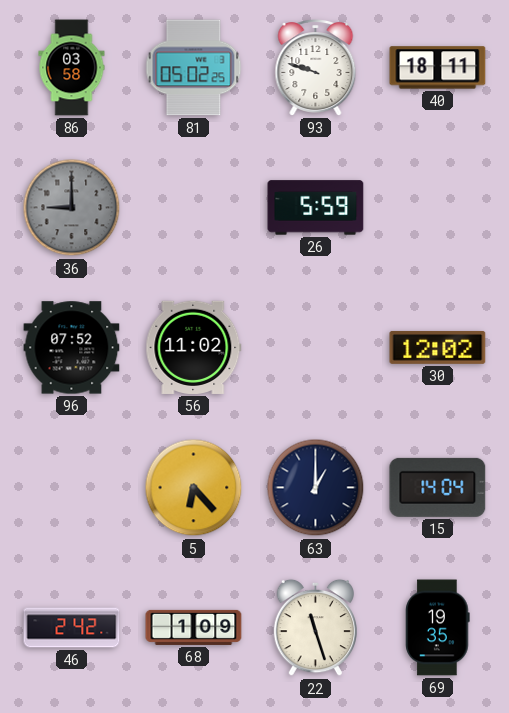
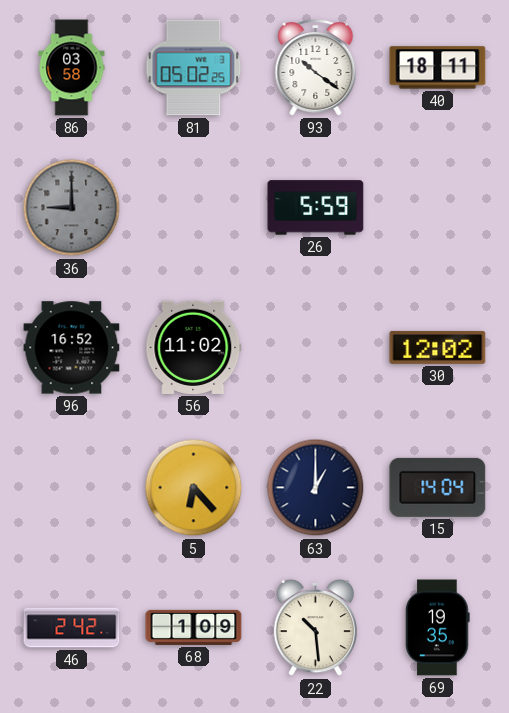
93: 9:48 -> 10:21 (316, 68)
96: 07:52 -> 16:52 (72, 348)
22: 11:27 -> 10:29 (315, 628)
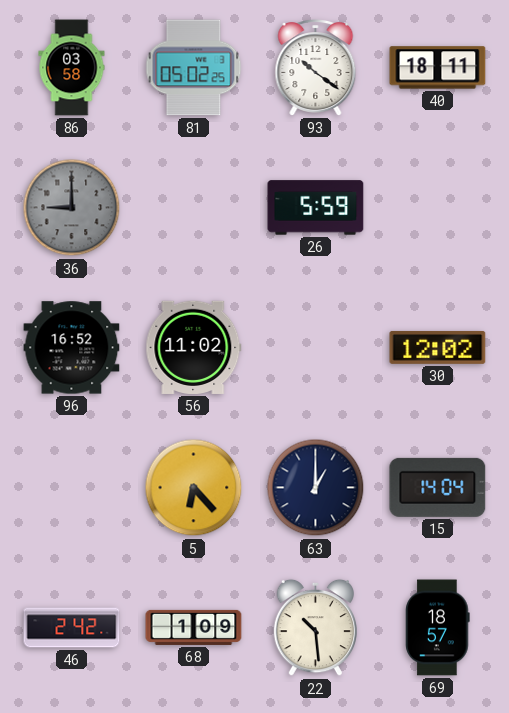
69: 19:35 -> 18:57 (438, 628)
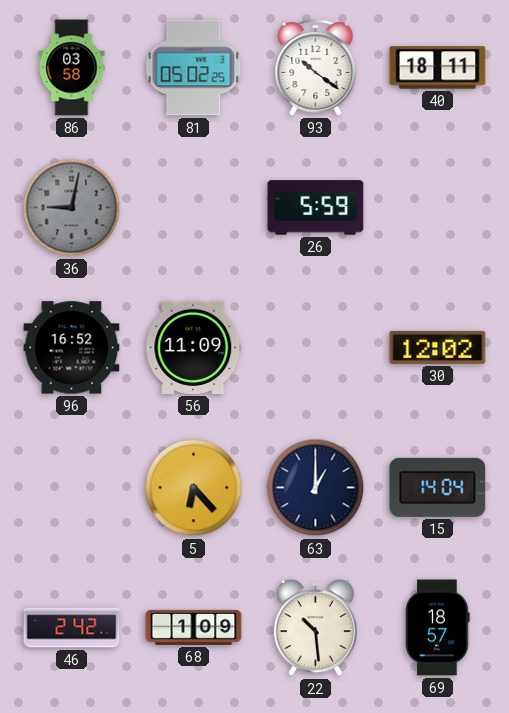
36: 9:00 -> 9:02 (72, 208)
56: 11:02 -> 11:09 (194, 347)
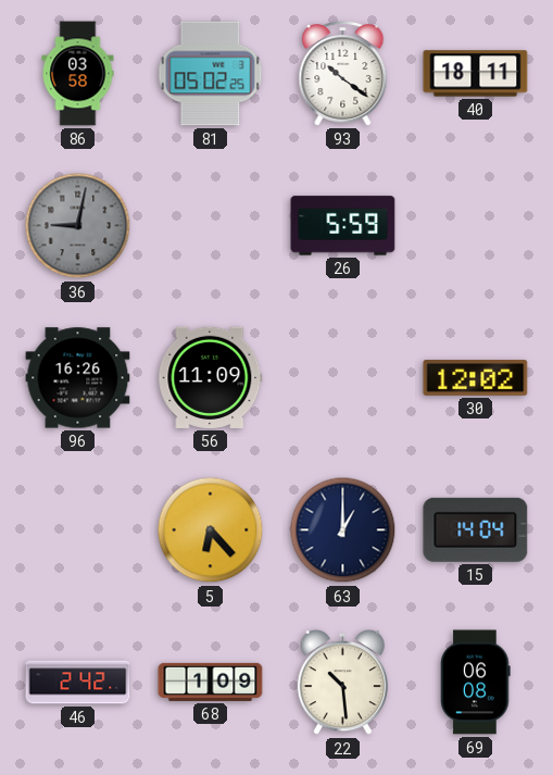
96: 16:52 -> 16:26 (78, 378)
69: 18:57 -> 06:08 (476, 683)
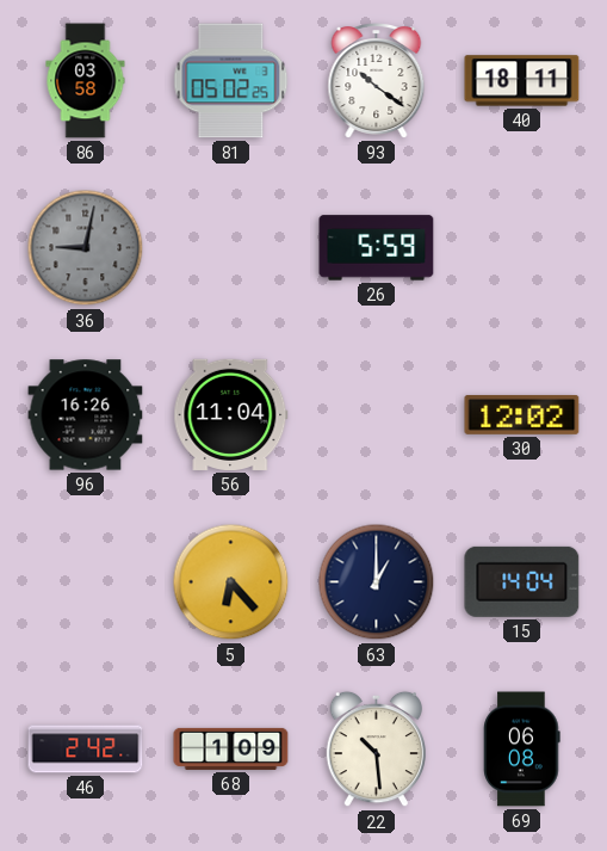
56: 11:09 -> 11:04 (231, 414)
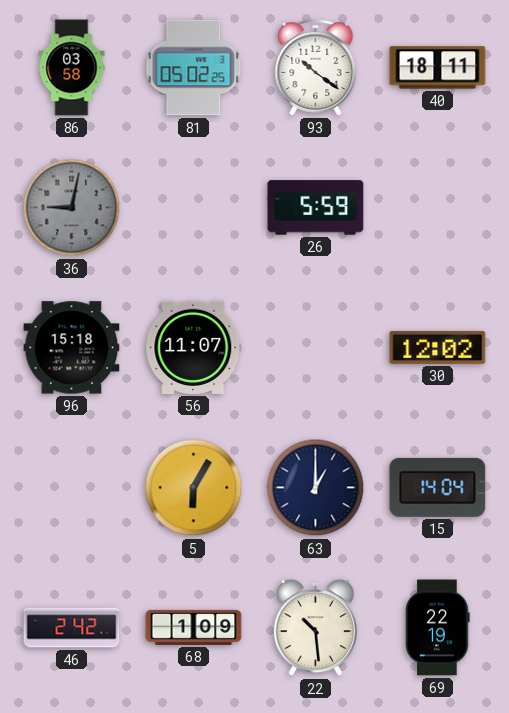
96: 16:26 -> 15:18 (72, 348)
56: 11:04 -> 11:07 (194, 347)
5: 6:23 -> 6:05 (194, 488)
69: 06:08 -> 22:19 (438, 628)
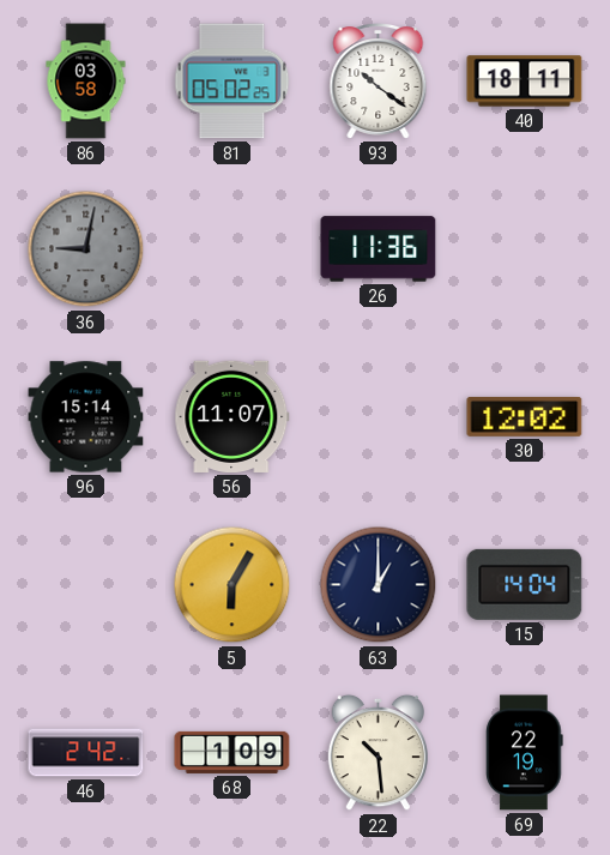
26: 5:59 -> 11:36 (379, 249)
96: 15:18 -> 15:14 (86, 417)
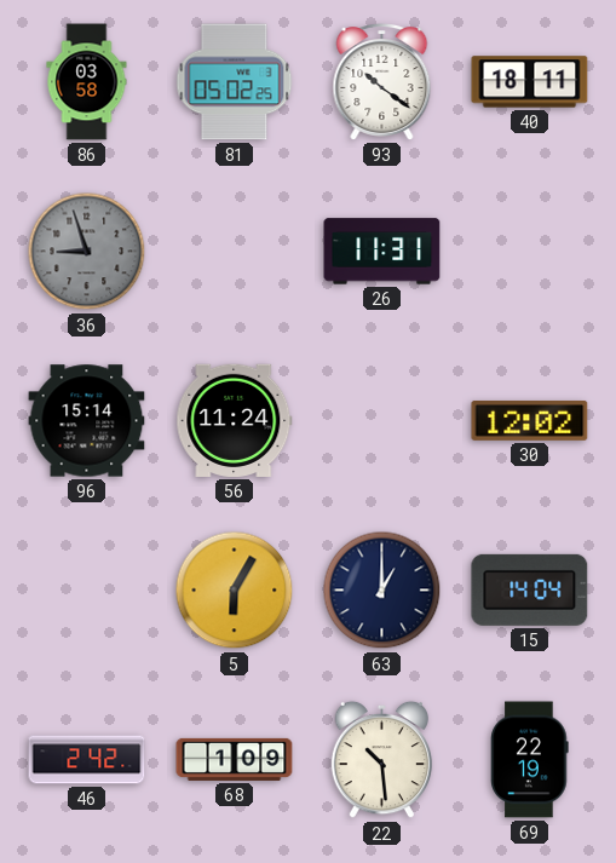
36: 9:02 -> 8:57 (87, 252)
26: 11:36 -> 11:31 (382, 252)
56: 11:07 -> 11:24 (235, 420)
